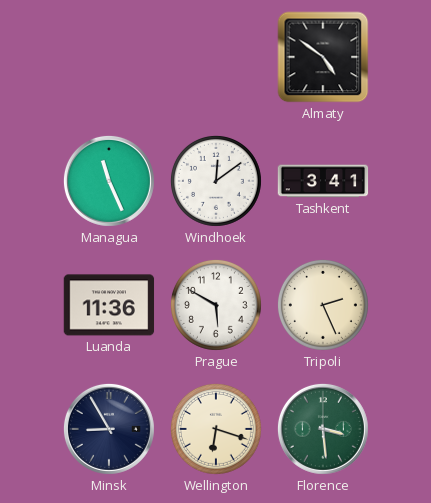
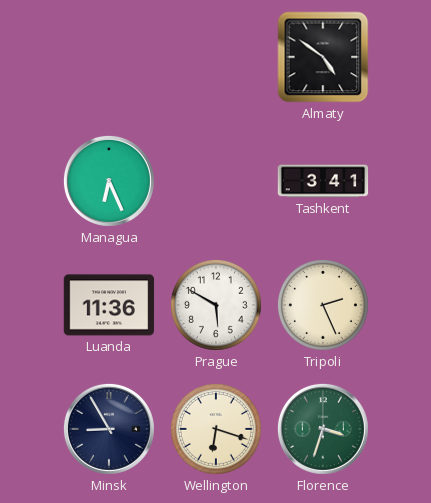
Managua: 11:26 -> 6:26 (109, 181)
Windhoek: 12:09 -> none (216, 181)
Florence: 3:29 -> 3:33 (323, 429)
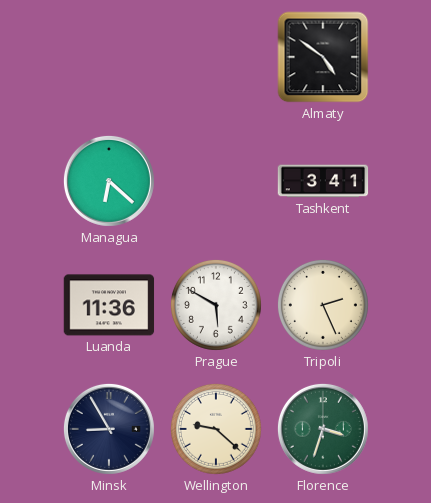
Managua: 6:26 -> 6:22 (109, 181)
Wellington: 6:18 -> 9:22 (216, 429)
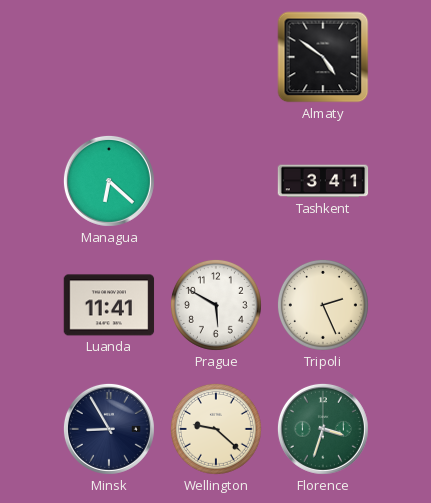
Luanda: 11:36 -> 11:41 (109, 305)
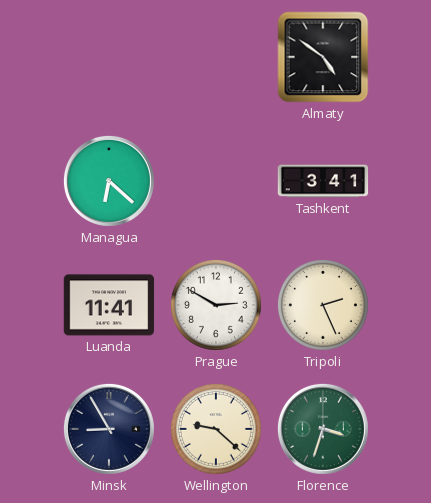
Prague: 5:50 -> 2:50 (216, 305)
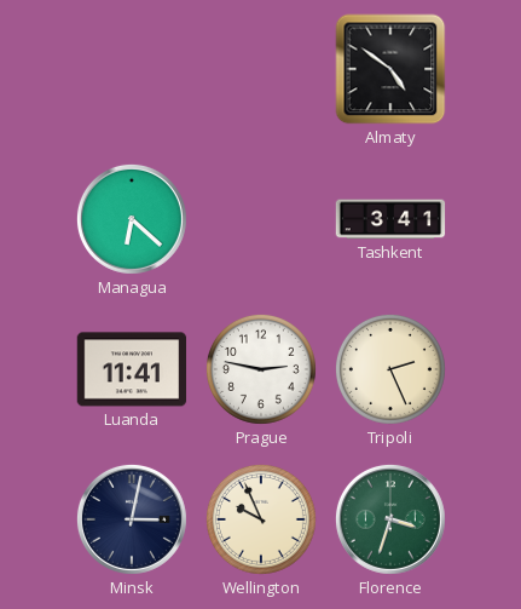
Prague: 2:50 -> 2:47 (261, 369)
Minsk: 8:55 -> 3:02 (132, 519)
Wellington: 9:22 -> 9:56 (261, 519)
